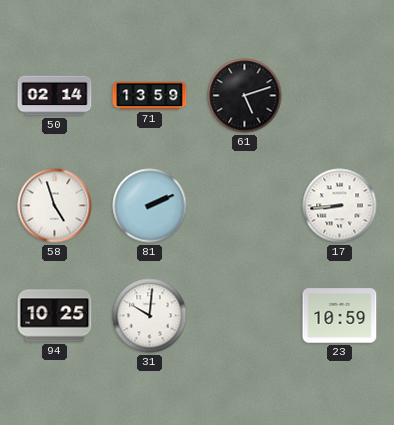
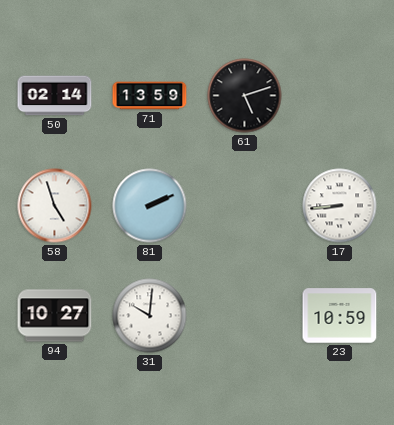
94: 10:25 -> 10:27 (55, 316)
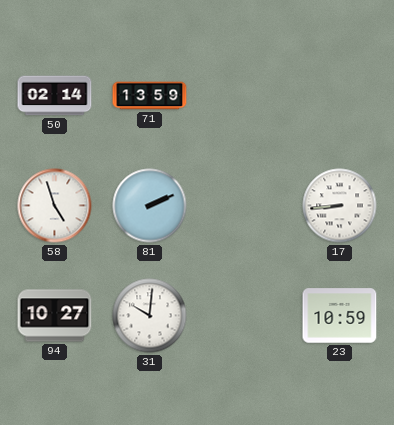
61: 5:12 -> none (245, 96)
